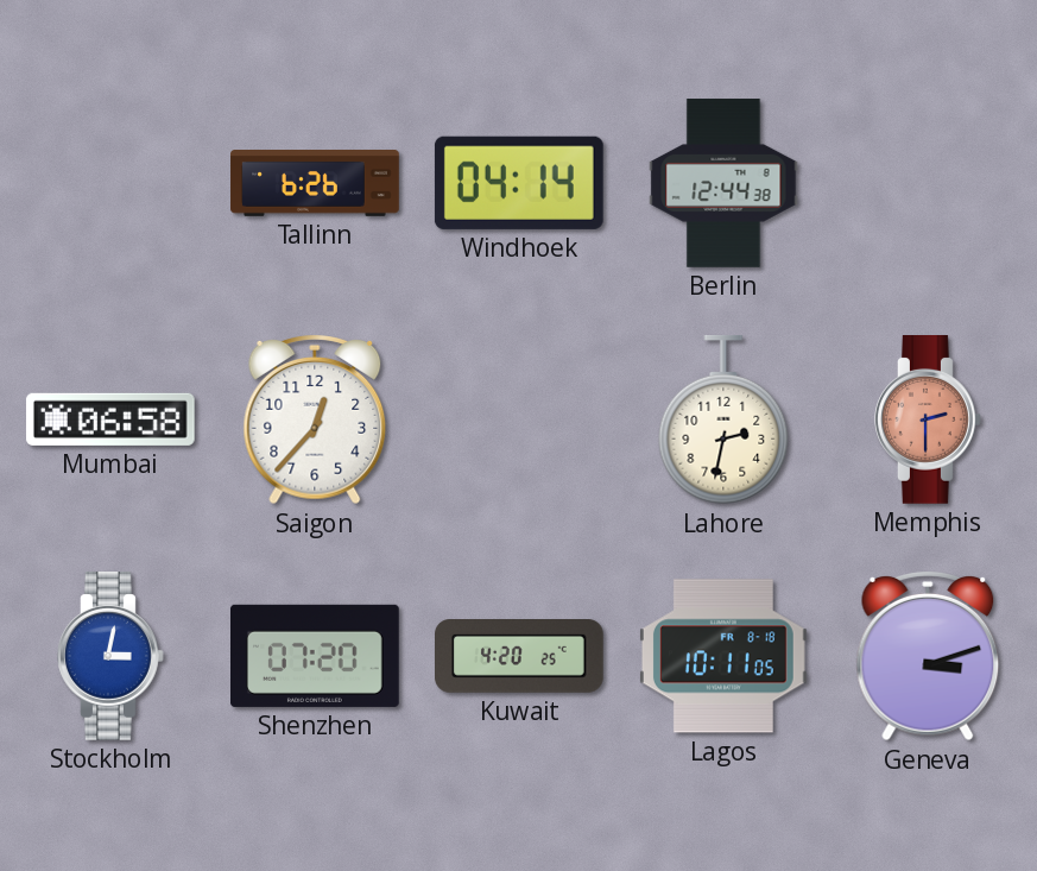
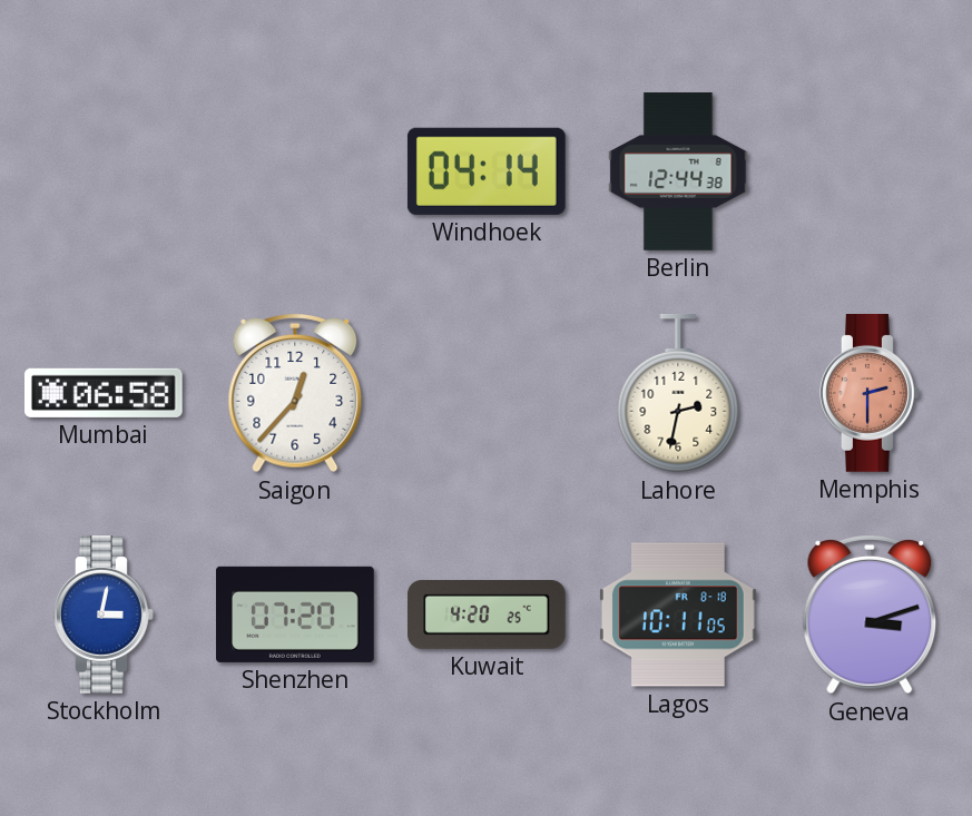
Tallinn: 6:26 -> none (315, 184)
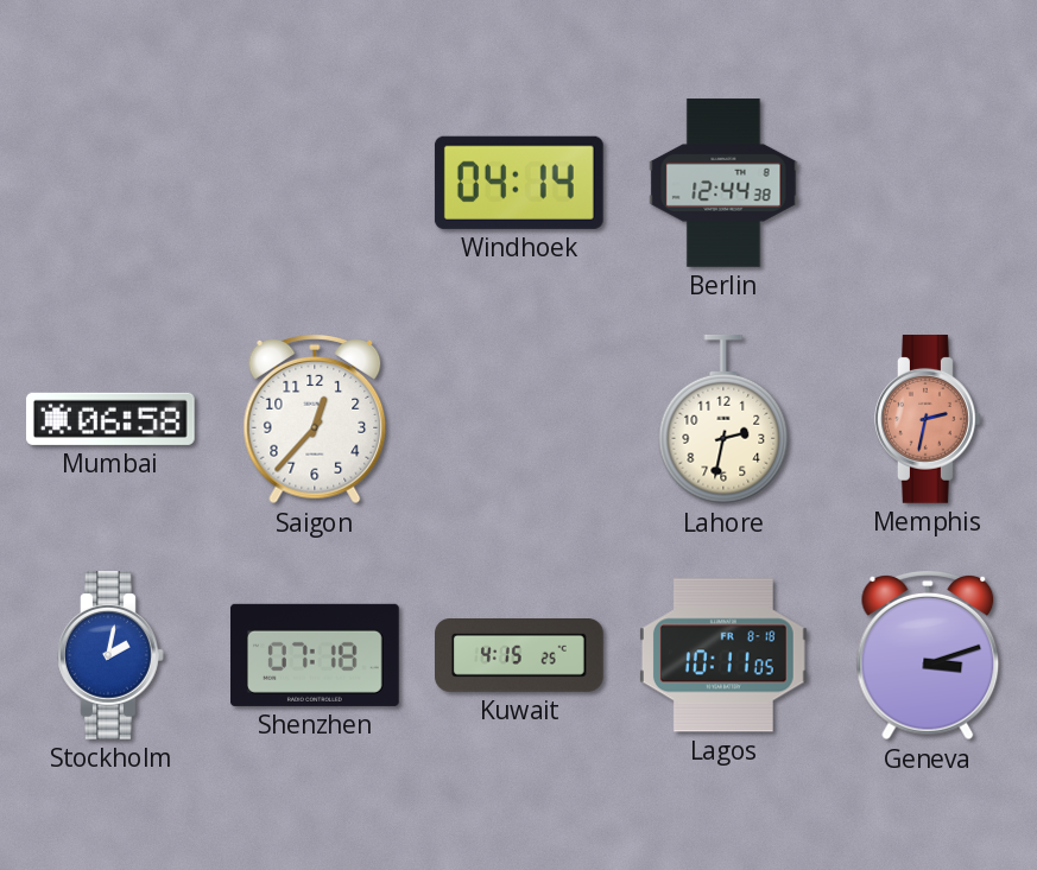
Memphis: 2:30 -> 2:32 (929, 420)
Stockholm: 3:02 -> 2:02 (112, 656)
Shenzhen: 07:20 -> 07:18 (316, 655)
Kuwait: 4:20 -> 4:15 (520, 656)
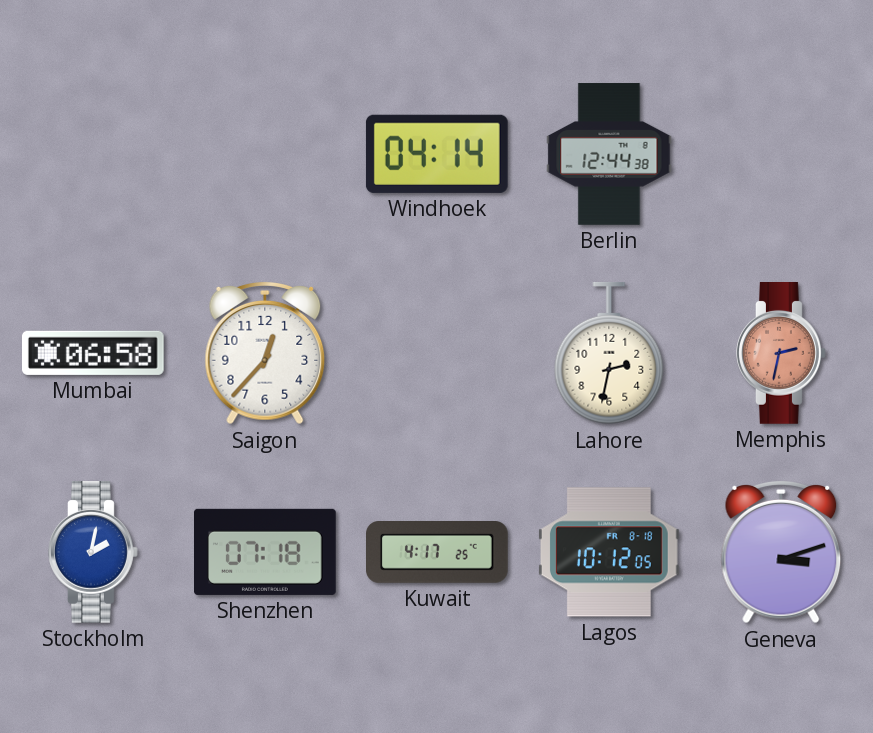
Kuwait: 4:15 -> 4:17 (438, 553)
Lagos: 10:11 -> 10:12 (609, 552)
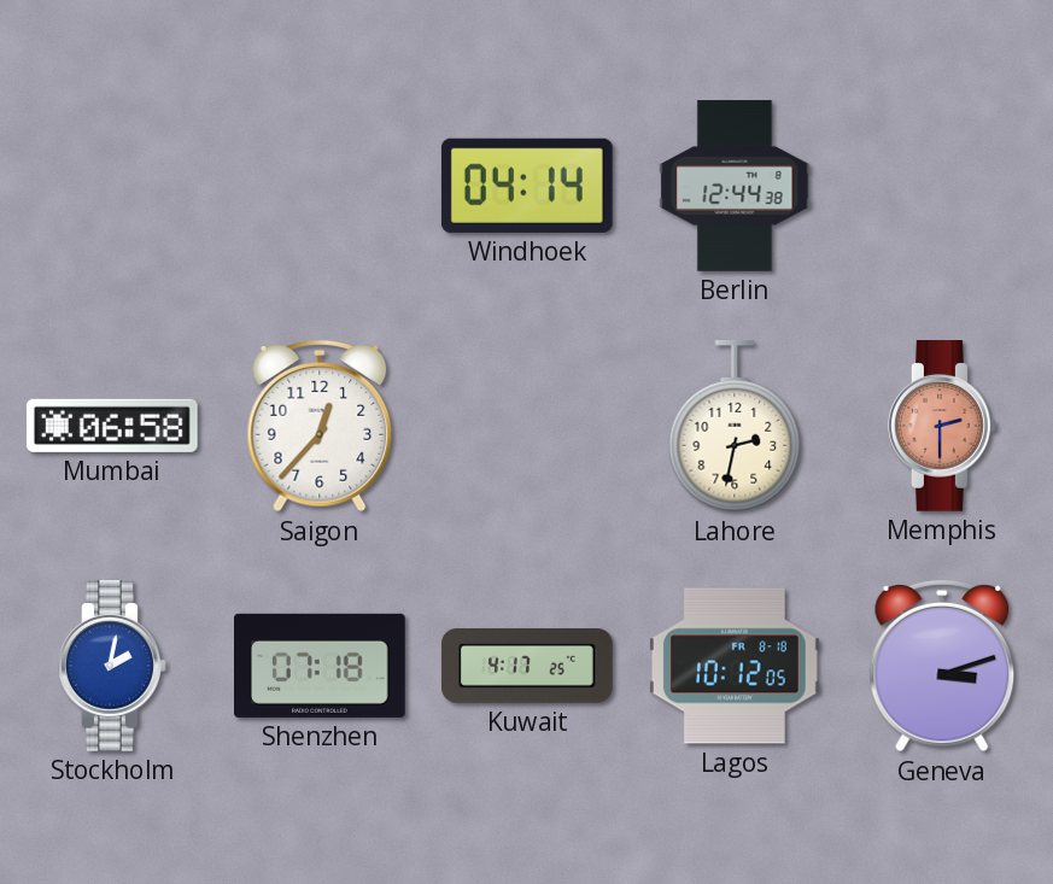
Memphis: 2:32 -> 2:30 (943, 427)
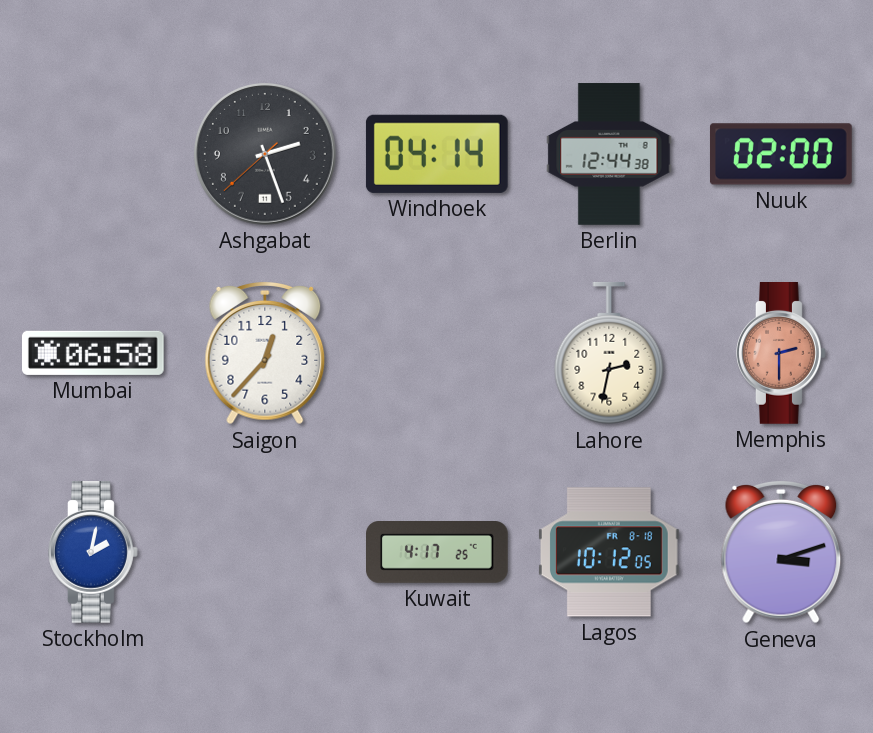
Ashgabat: none -> 2:26 (265, 154)
Nuuk: none -> 02:00 (781, 154)
Shenzhen: 07:18 -> none (321, 666)
